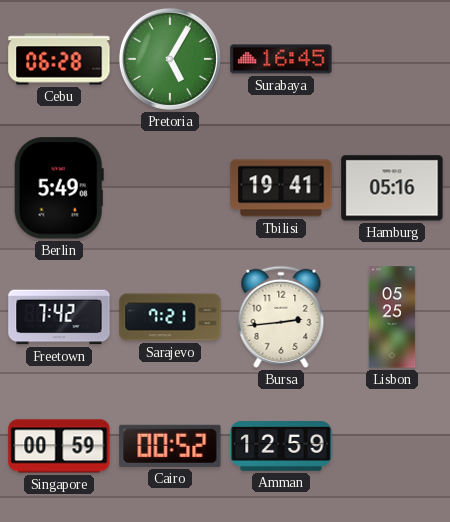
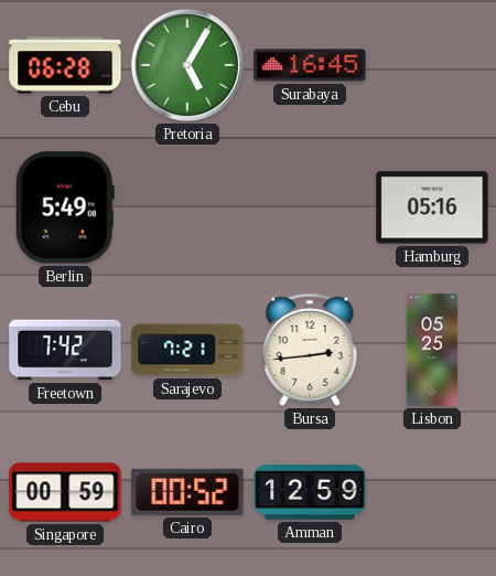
Tbilisi: 19:41 -> none (281, 188)
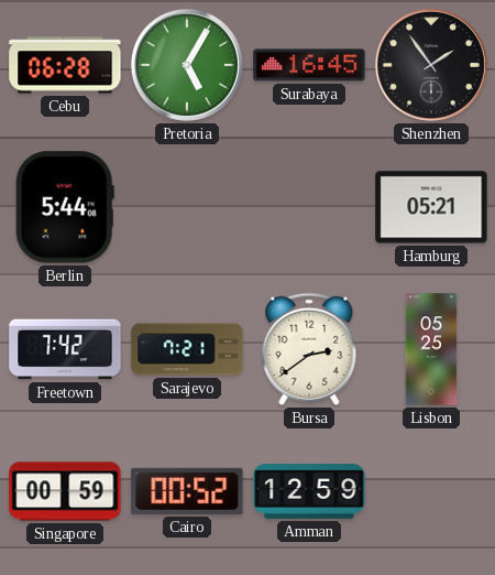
Shenzhen: none -> 1:54 (431, 65)
Berlin: 5:49 -> 5:44 (65, 207)
Hamburg: 05:16 -> 05:21 (431, 207)
Bursa: 2:44 -> 2:39 (309, 349)
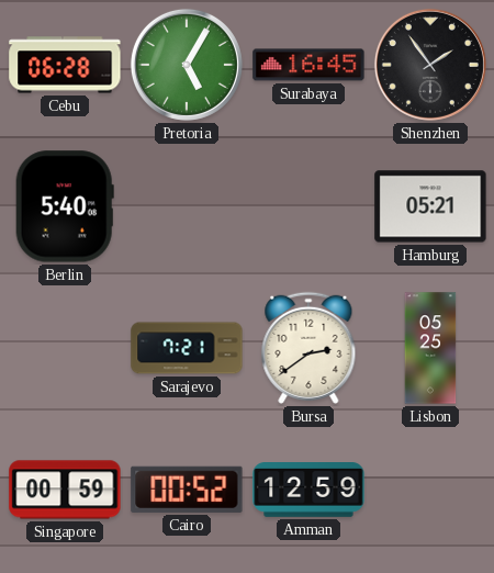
Berlin: 5:44 -> 5:40 (65, 206)
Freetown: 7:42 -> none (65, 349)
